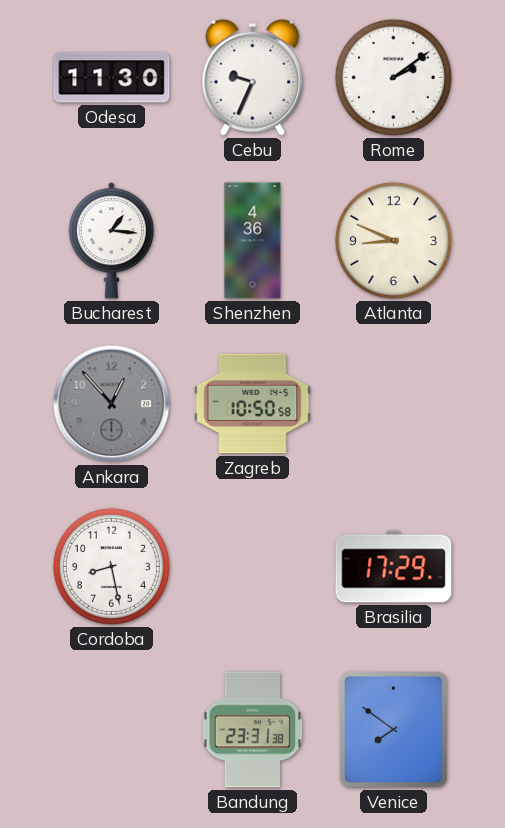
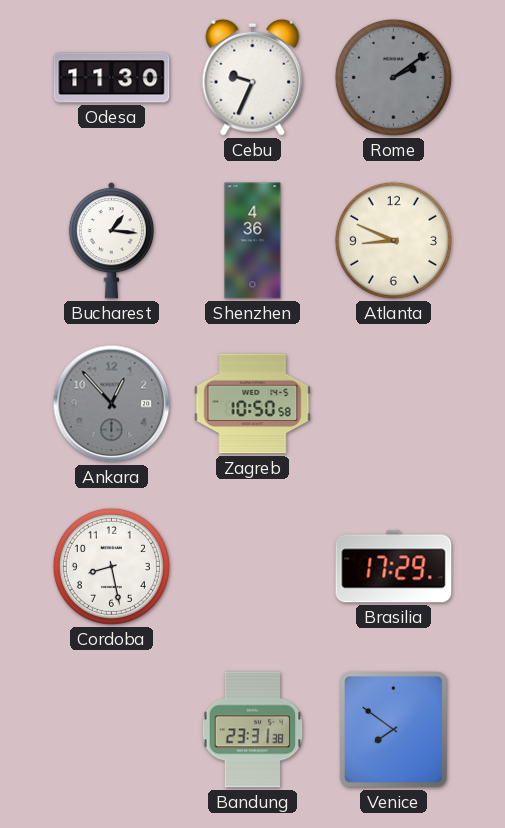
Rome dial: white -> grey (393, 77)
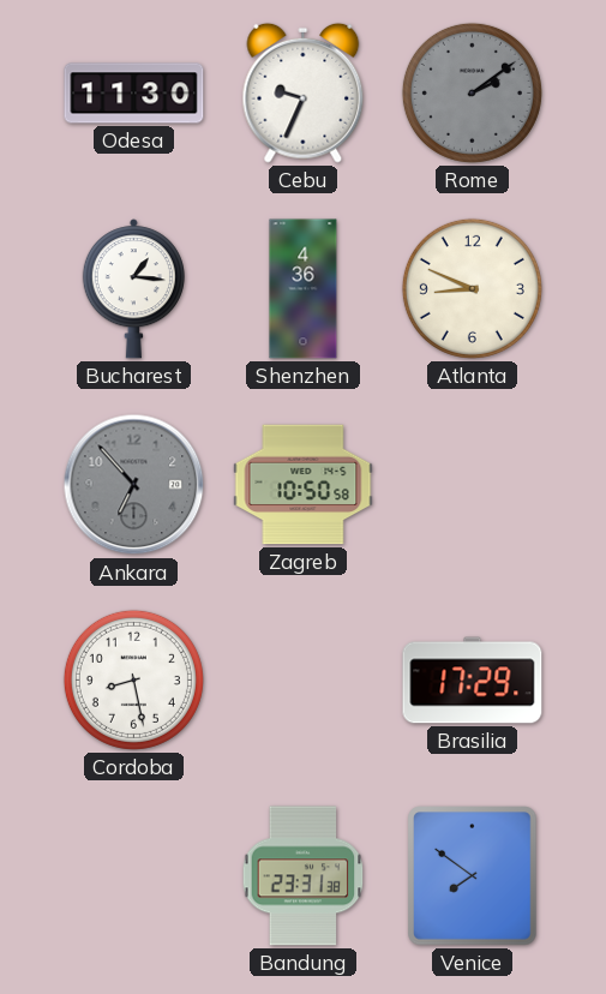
Ankara: 12:53 -> 6:53 (134, 485)
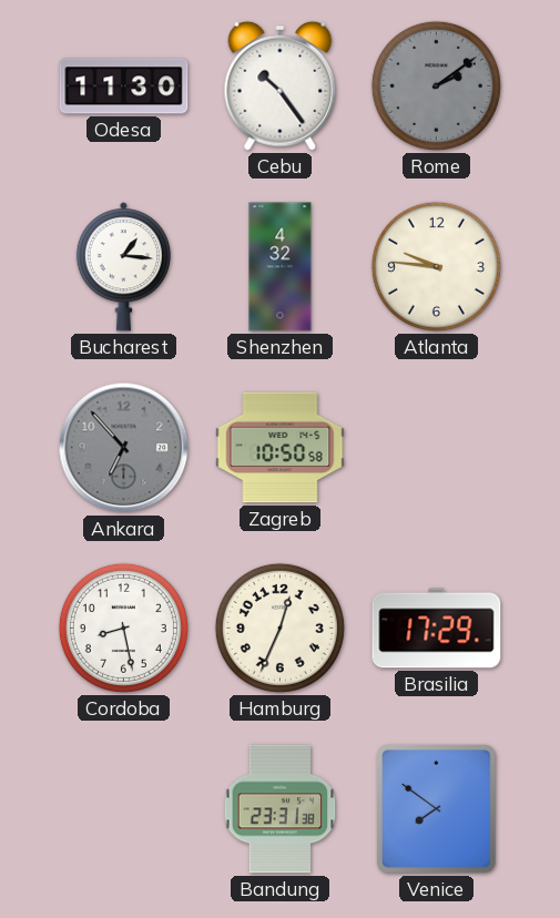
Cebu: 9:34 -> 10:24 (281, 85)
Shenzhen: 4:36 -> 4:32 (281, 267)
Atlanta: 8:49 -> 9:46 (436, 266)
Hamburg: none -> 12:34 (279, 628)
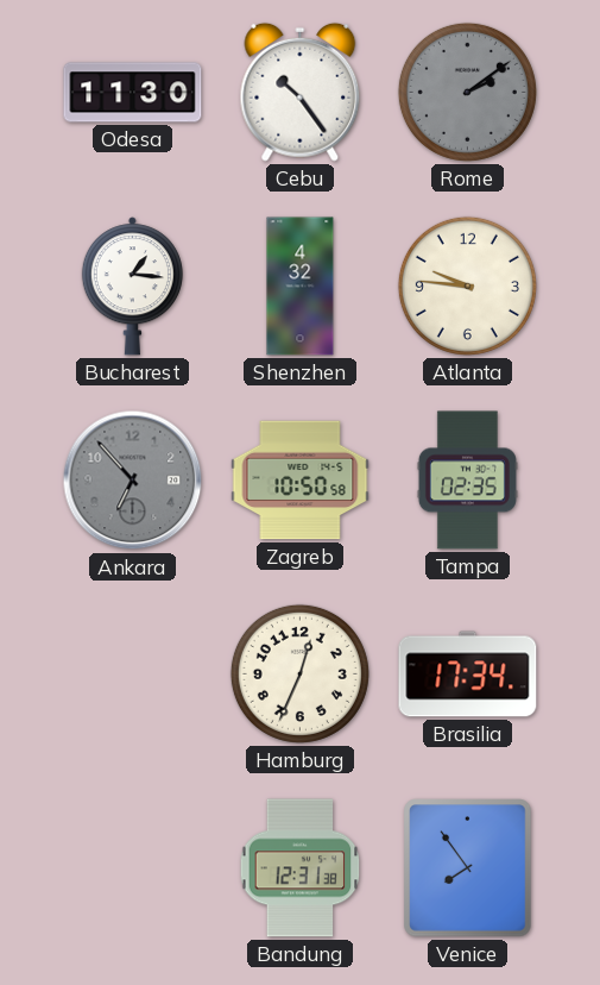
Tampa: none -> 02:35 (467, 481)
Cordoba: 8:28 -> none (123, 628)
Brasilia: 17:29 -> 17:34 (468, 675)
Bandung: 23:31 -> 12:31 (301, 868)
Venice: 7:51 -> 7:54 (468, 868)
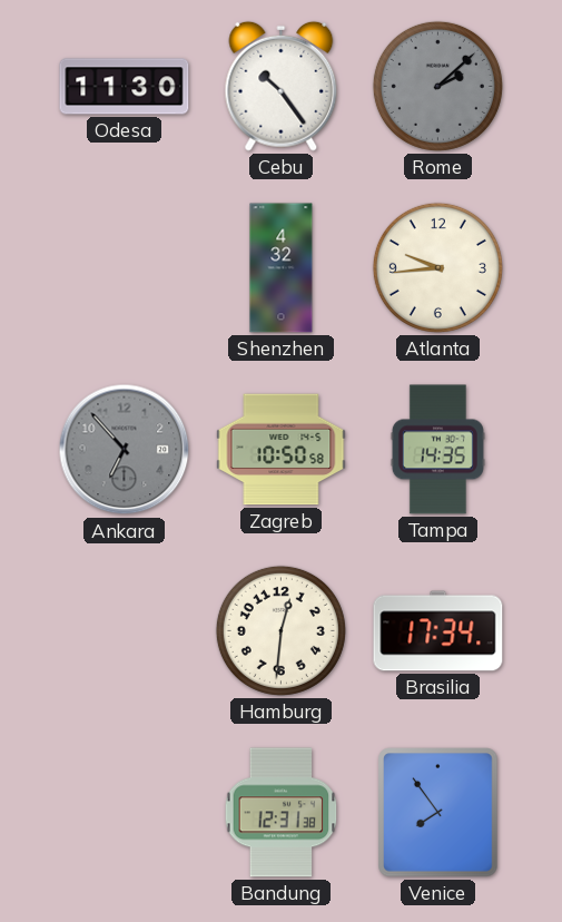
Rome: 2:09 -> 2:08 (437, 86)
Bucharest: 1:16 -> none (132, 287)
Atlanta: 9:46 -> 9:44 (437, 267)
Tampa: 02:35 -> 14:35 (437, 450)
Hamburg: 12:34 -> 12:31 (280, 630)
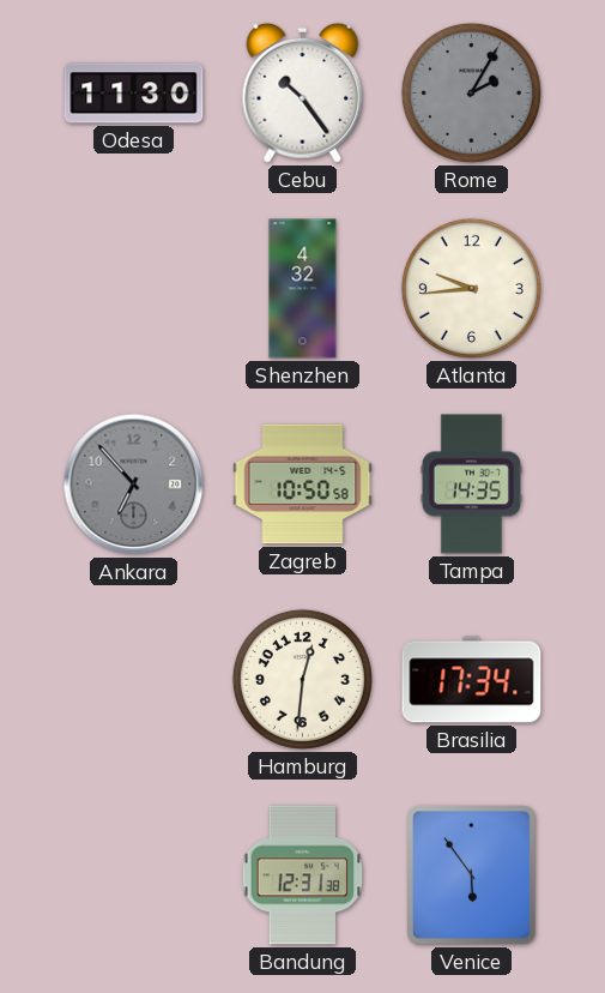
Rome: 2:08 -> 2:05 (471, 92)
Venice: 7:54 -> 5:54 (472, 875)
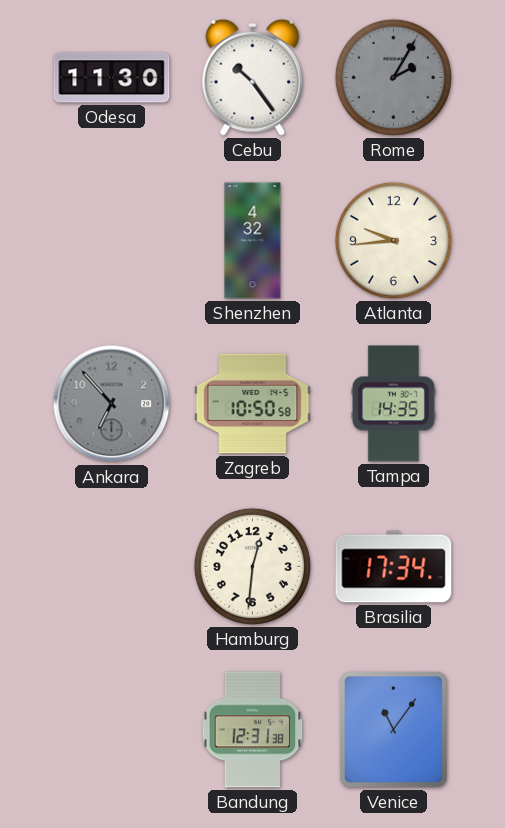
Venice: 5:54 -> 11:06 (394, 730)
